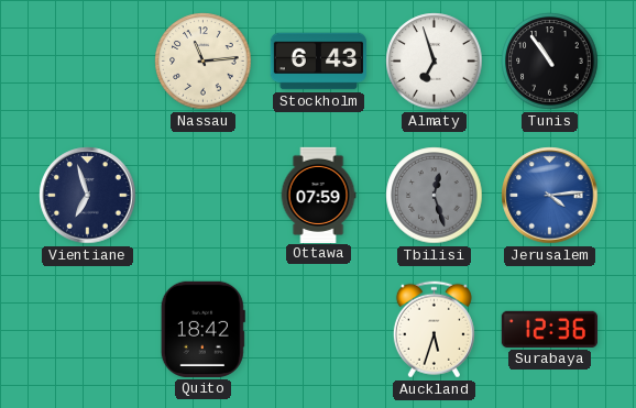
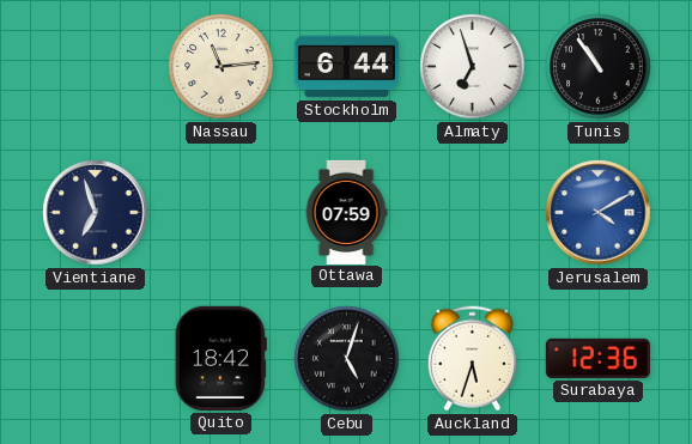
Stockholm: 6:43 -> 6:44 (346, 67)
Tbilisi: 12:27 -> none (435, 196)
Jerusalem: 4:14 -> 4:10 (599, 213)
Cebu: none -> 5:03 (347, 359)
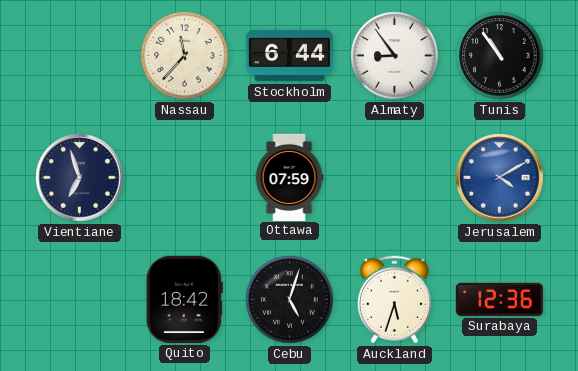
Nassau: 11:14 -> 11:37 (185, 56)
Almaty: 6:57 -> 8:54 (395, 56)
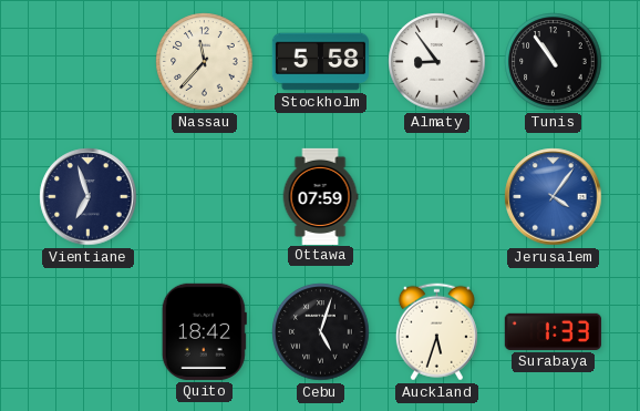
Stockholm: 6:44 -> 5:58 (320, 62)
Jerusalem: 4:10 -> 4:06 (554, 197)
Surabaya: 12:36 -> 1:33 (553, 331)
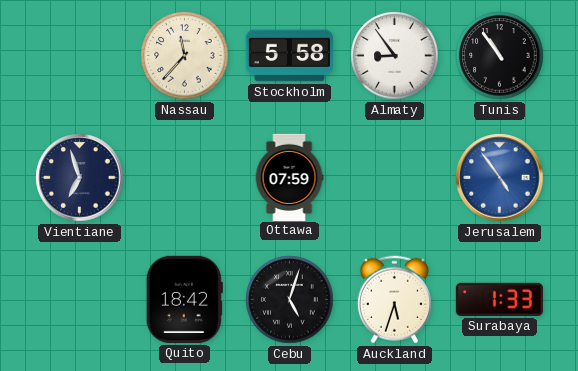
Jerusalem: 4:06 -> 4:54 (500, 178)
